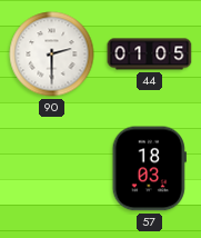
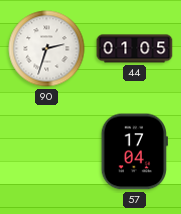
90: 2:30 -> 2:33 (47, 49)
57: 18:03 -> 17:04 (134, 152)
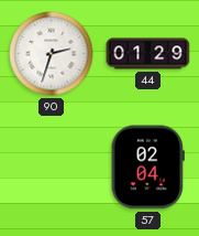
44: 01:05 -> 01:29 (148, 54)
57: 17:04 -> 02:04 (147, 168)
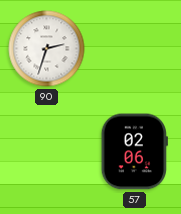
44: 01:29 -> none (148, 54)
57: 02:04 -> 02:06 (134, 152)
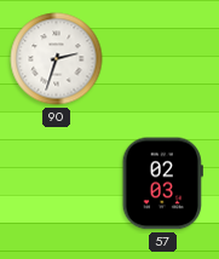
57: 02:06 -> 02:03 (162, 184)
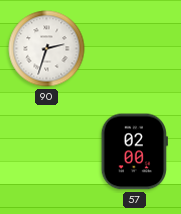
57: 02:03 -> 02:00 (134, 152)
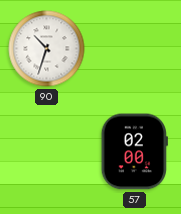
90: 2:33 -> 10:33 (47, 49)
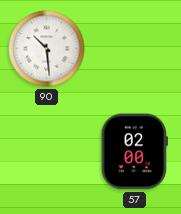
90: 10:33 -> 10:29 (47, 49)
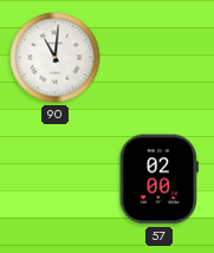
90: 10:29 -> 11:01 (56, 58)
